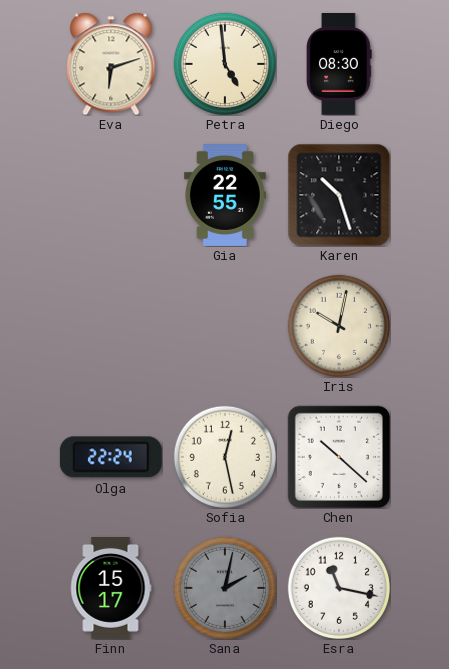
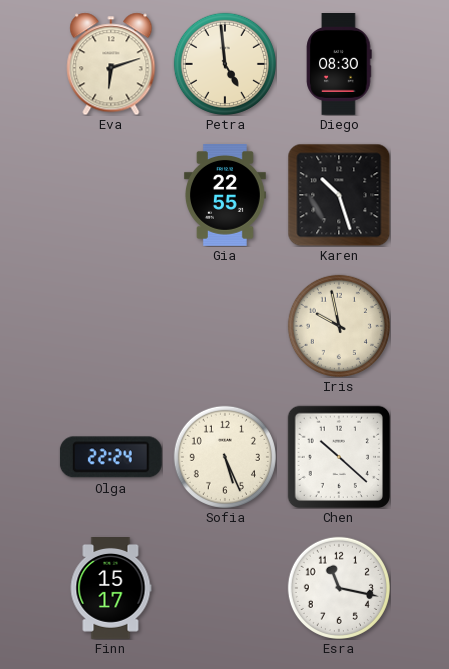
Iris: 10:02 -> 9:58 (339, 326)
Sofia: 12:28 -> 5:26 (225, 457)
Sana: 2:02 -> none (225, 588)
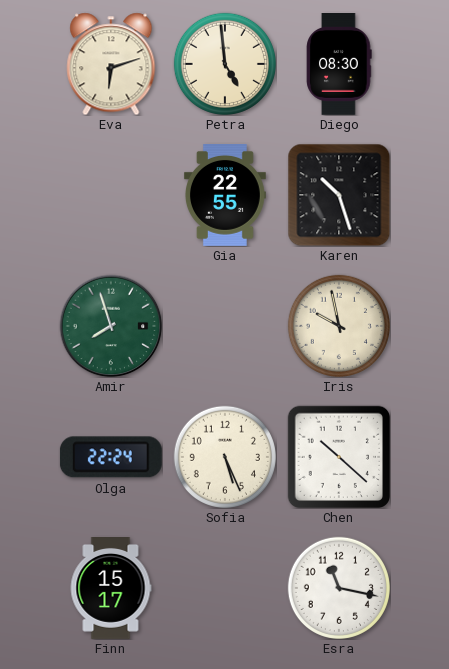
Amir: none -> 7:57 (111, 326)
